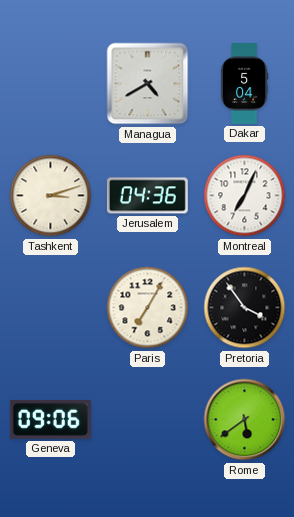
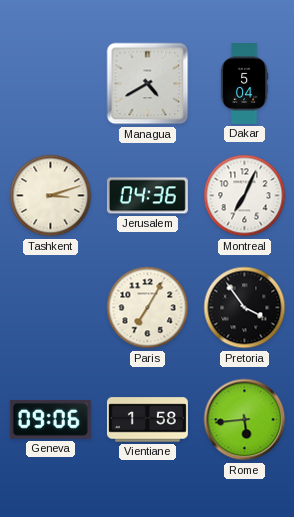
Vientiane: none -> 1:58 (147, 420)
Rome: 5:39 -> 5:44 (245, 420)
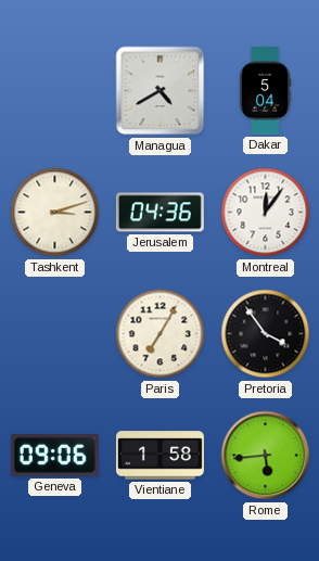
Montreal: 7:04 -> 12:06 (266, 213)
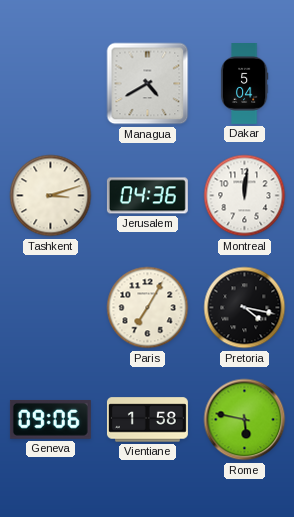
Montreal: 12:06 -> 12:01 (245, 196)
Pretoria: 3:54 -> 4:17 (245, 308)
Rome: 5:44 -> 5:47 (245, 420)
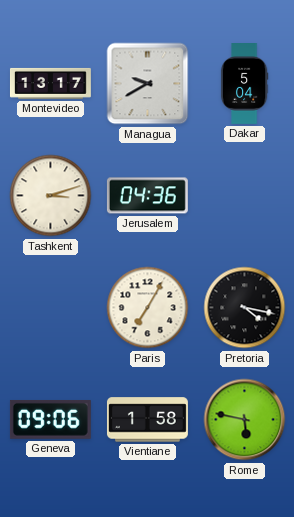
Montevideo: none -> 13:17 (50, 83)
Managua: 4:40 -> 9:40 (148, 84)
Montreal: 12:01 -> none (245, 196)
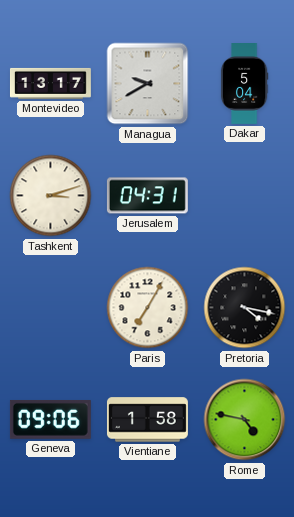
Jerusalem: 04:36 -> 04:31 (147, 196)
Rome: 5:47 -> 4:47 (245, 420)
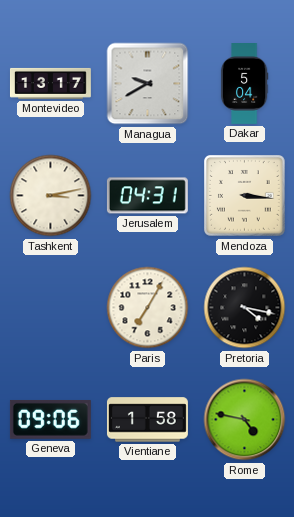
Tashkent: 3:12 -> 3:13 (51, 196)
Mendoza: none -> 3:16 (245, 196)
